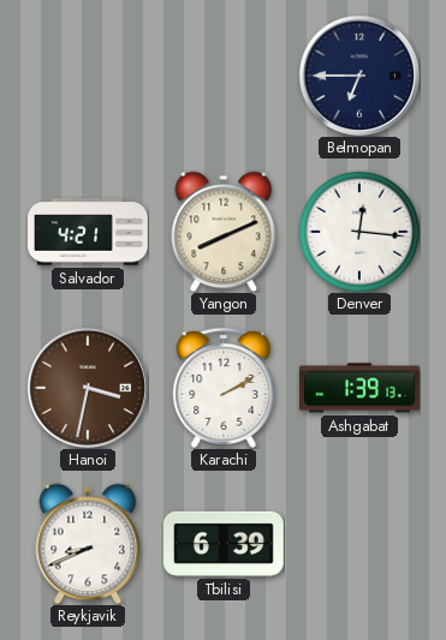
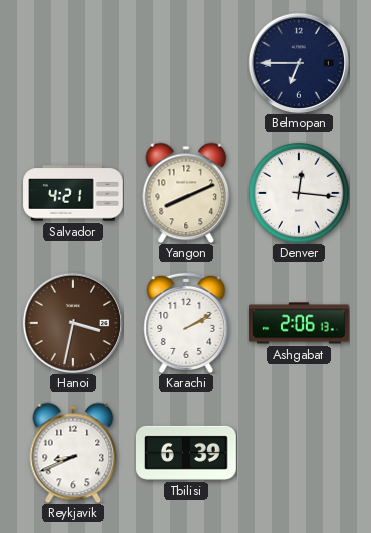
Ashgabat: 1:39 -> 2:06 (299, 323)
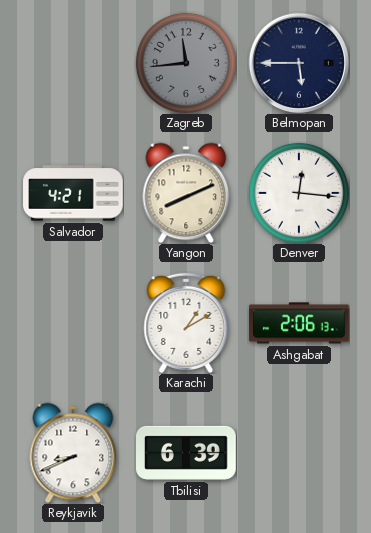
Zagreb: none -> 11:44 (186, 63)
Belmopan: 6:45 -> 5:45 (298, 62)
Hanoi: 3:32 -> none (72, 322)
Karachi: 2:10 -> 1:10 (186, 323)
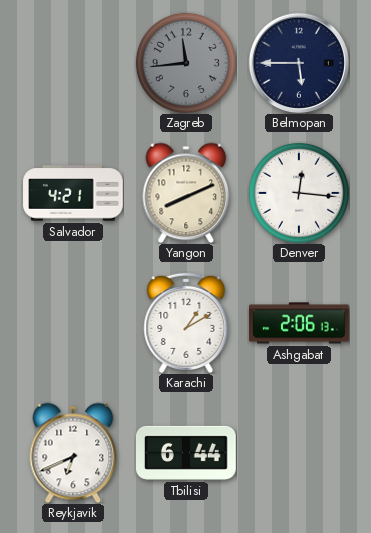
Reykjavik: 8:41 -> 6:41 (73, 453)
Tbilisi: 6:39 -> 6:44 (187, 453)
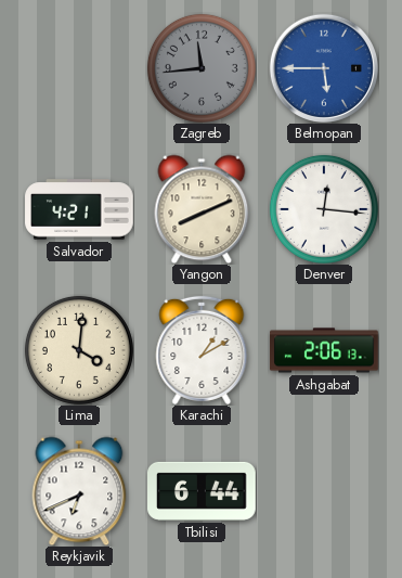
Belmopan dial: navy -> blue (323, 67)
Lima: none -> 4:01 (79, 350)
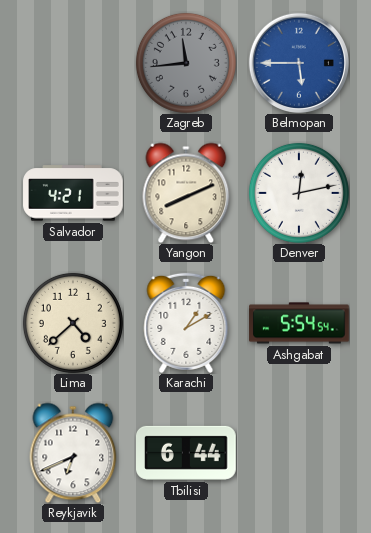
Denver: 12:16 -> 12:13 (299, 193)
Lima: 4:01 -> 4:38 (73, 323)
Ashgabat: 2:06 -> 5:54 (299, 323)
